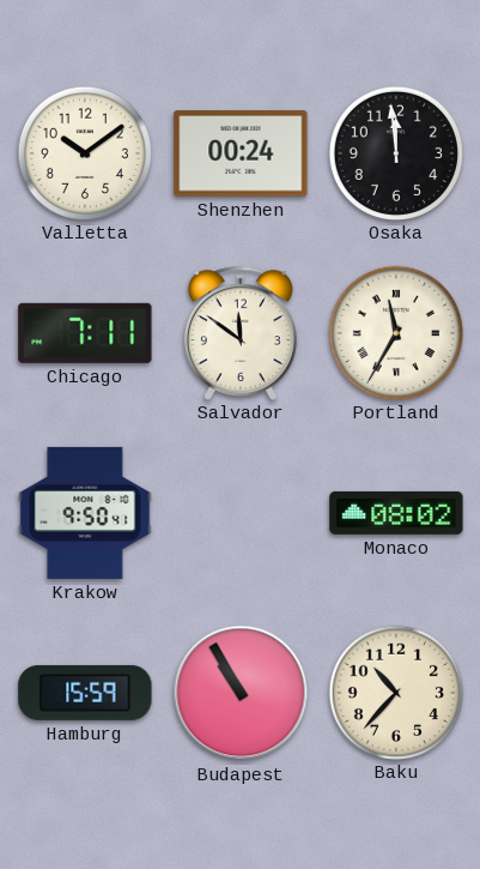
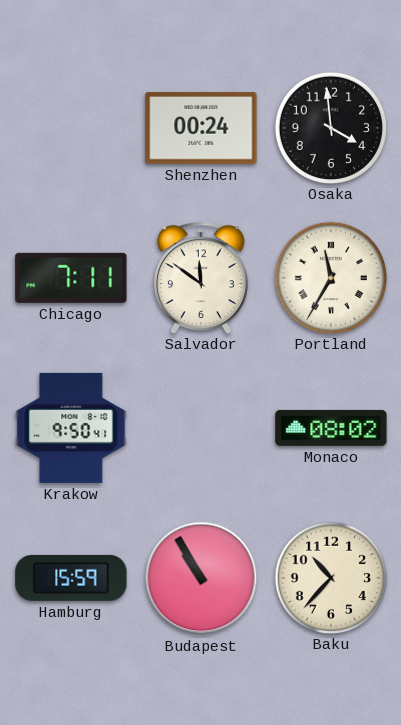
Valletta: 10:09 -> none (84, 152)
Osaka: 11:59 -> 3:59 (330, 127)
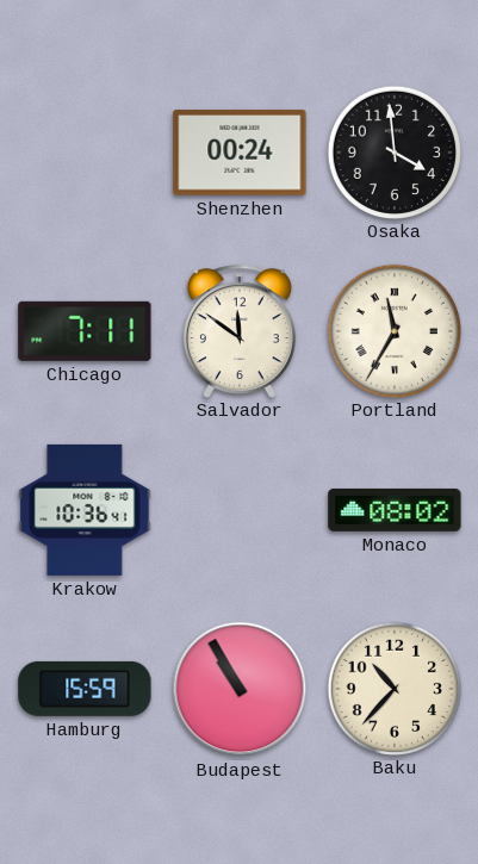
Krakow: 9:50 -> 10:36 (85, 510)
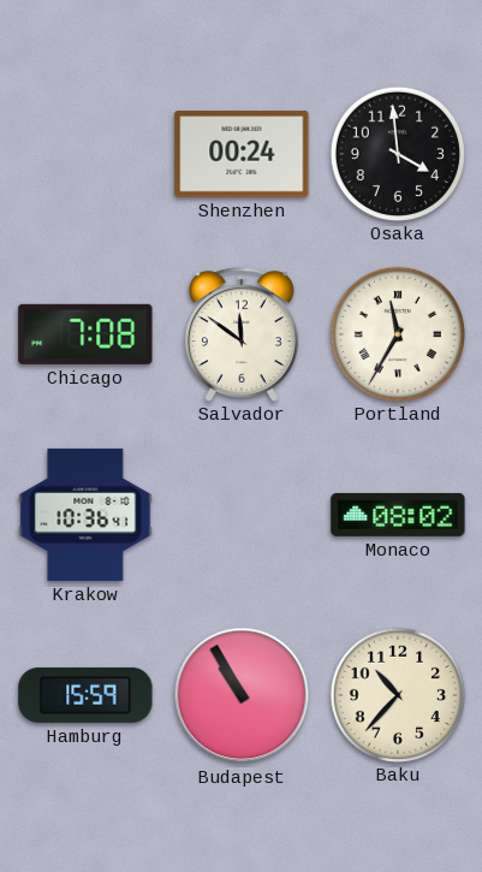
Chicago: 7:11 -> 7:08 (85, 334)
